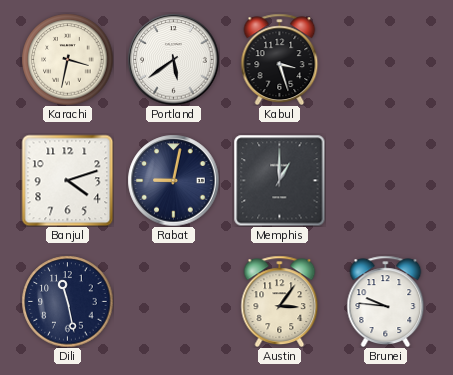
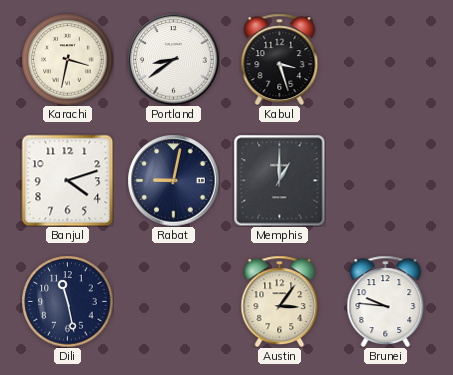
Portland: 5:39 -> 8:39 (173, 59)
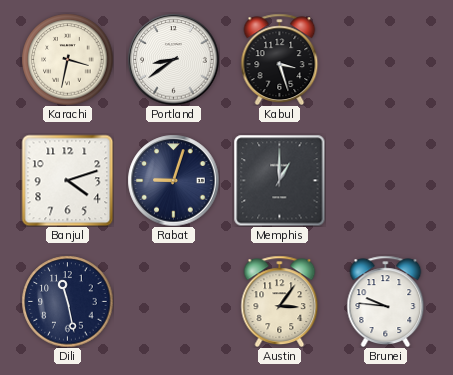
Rabat: 9:02 -> 9:03 (173, 180)
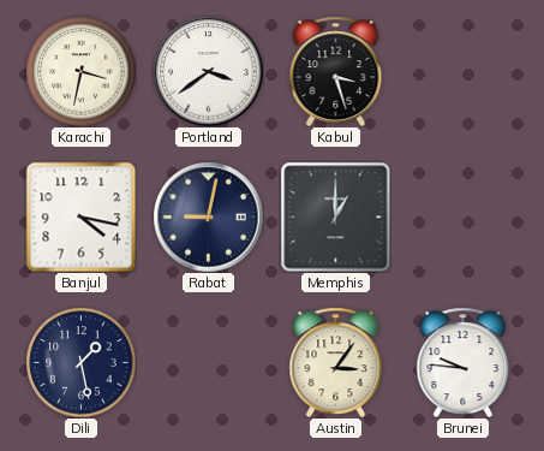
Portland: 8:39 -> 3:39 (208, 71)
Banjul: 4:12 -> 4:17 (80, 216)
Rabat: 9:03 -> 9:02 (208, 216)
Dili: 11:28 -> 1:28 (80, 362)
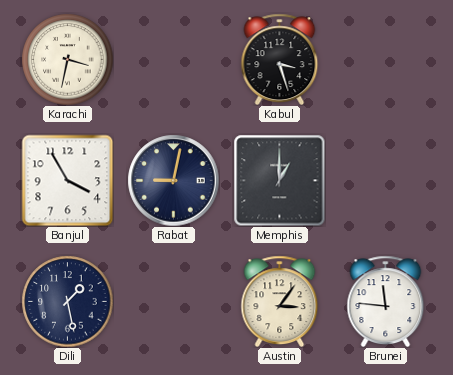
Portland: 3:39 -> none (208, 71)
Banjul: 4:17 -> 3:55 (67, 180)
Brunei: 9:46 -> 11:46 (386, 301)
